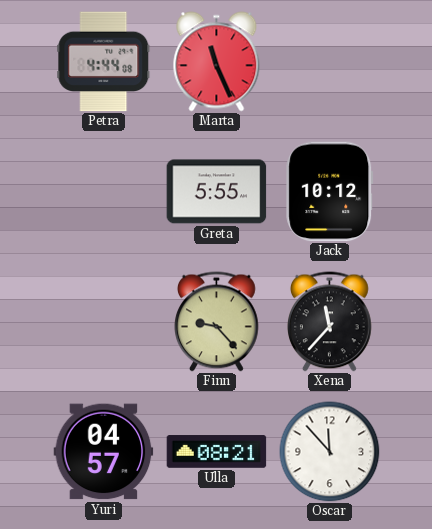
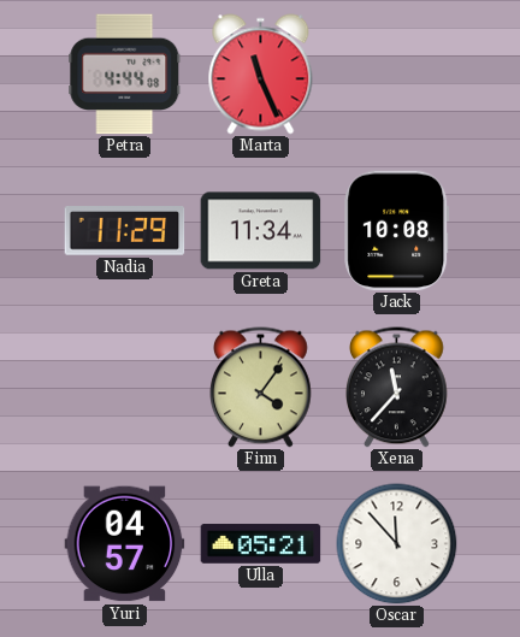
Nadia: none -> 11:29 (125, 231)
Greta: 5:55 -> 11:34 (261, 231)
Jack: 10:12 -> 10:08 (397, 231)
Finn: 9:23 -> 4:06 (261, 388)
Ulla: 08:21 -> 05:21 (261, 544)
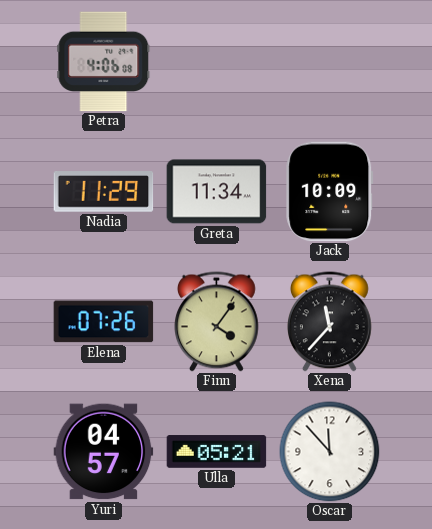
Petra: 4:44 -> 4:06 (104, 62)
Marta: 11:26 -> none (261, 75)
Jack: 10:08 -> 10:09 (330, 192)
Elena: none -> 07:26 (104, 322)
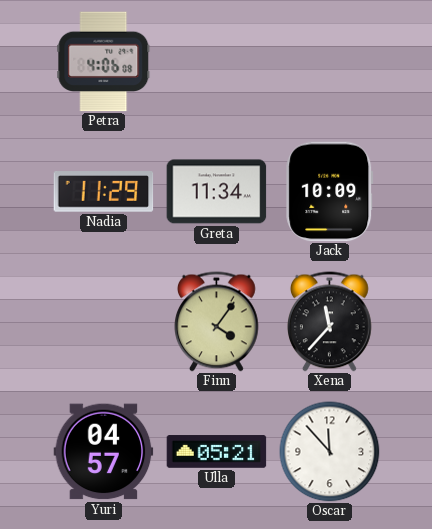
Elena: 07:26 -> none (104, 322)
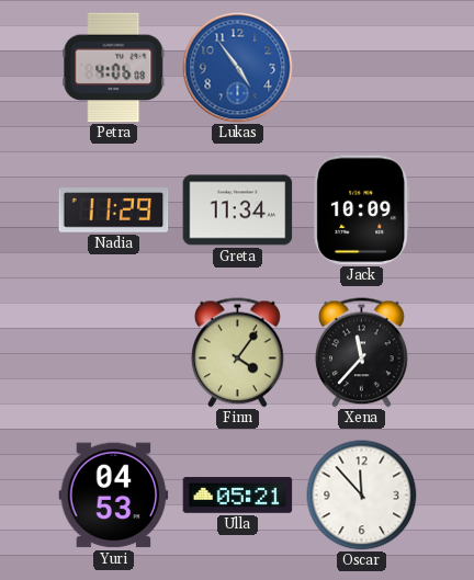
Lukas: none -> 4:54 (238, 68)
Yuri: 04:57 -> 04:53 (114, 496)
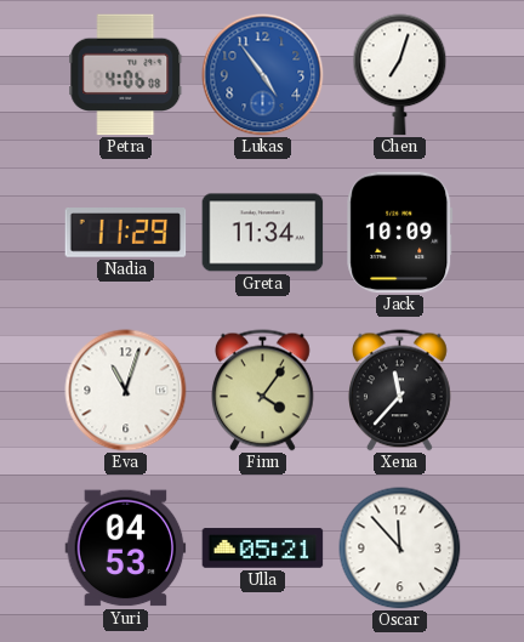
Chen: none -> 7:03 (400, 75)
Eva: none -> 11:03 (126, 391)
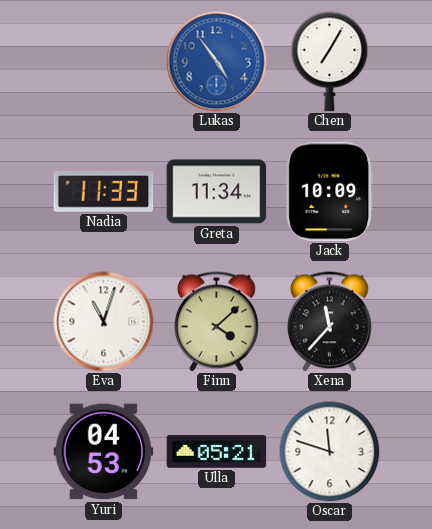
Petra: 4:06 -> none (126, 75)
Chen: 7:03 -> 7:05 (330, 62)
Nadia: 11:29 -> 11:33 (104, 192)
Finn: 4:06 -> 4:08 (217, 322)
Oscar: 11:53 -> 11:48 (330, 452)
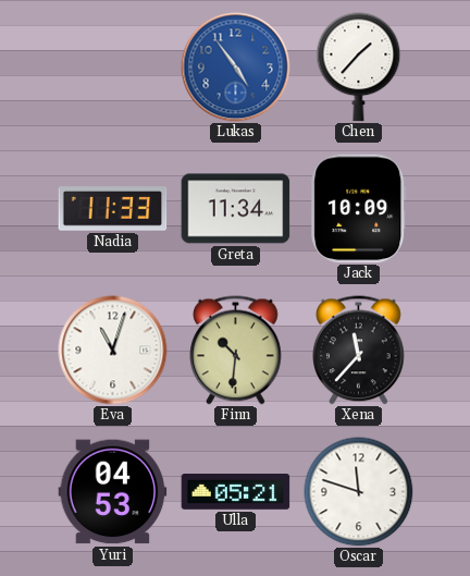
Chen: 7:05 -> 1:37 (359, 68)
Finn: 4:08 -> 10:31 (236, 351)
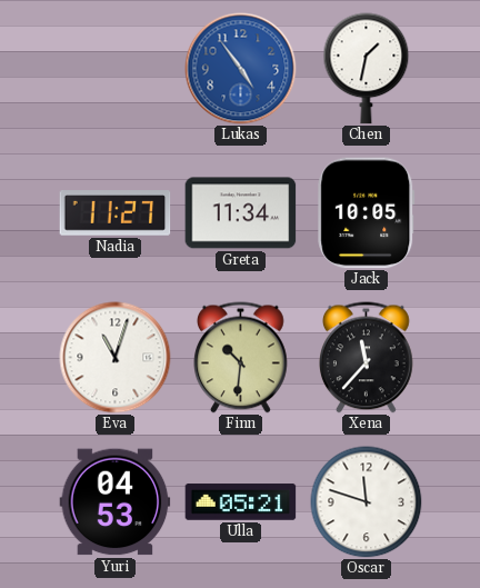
Chen: 1:37 -> 1:32 (367, 69)
Nadia: 11:33 -> 11:27 (116, 213)
Jack: 10:09 -> 10:05 (367, 213)
